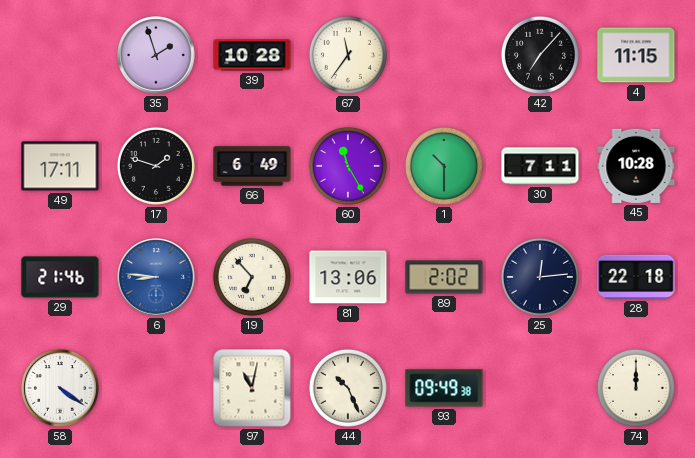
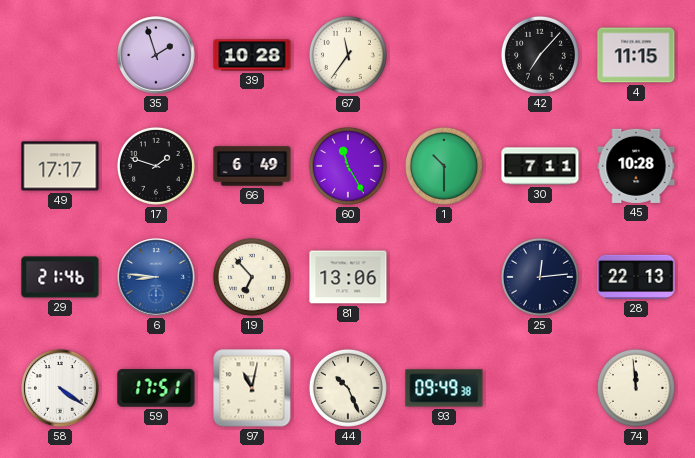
49: 17:11 -> 17:17 (60, 166)
89: 2:02 -> none (444, 277)
28: 22:18 -> 22:13 (636, 277)
59: none -> 17:51 (156, 388)
74: 12:00 -> 11:59 (636, 388)
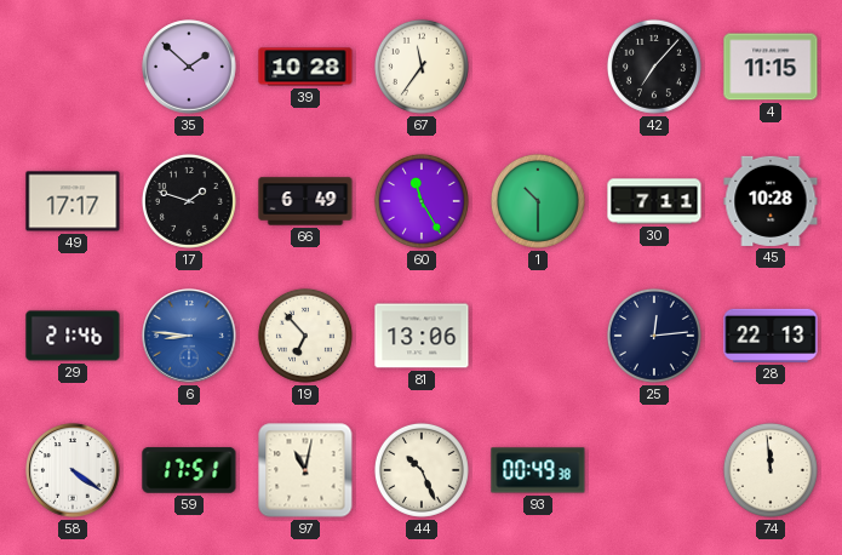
35: 1:57 -> 1:52 (189, 67)
93: 09:49 -> 00:49 (538, 470)
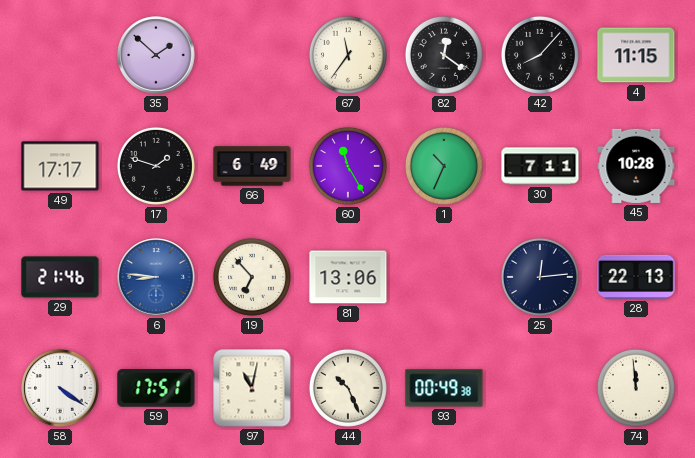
39: 10:28 -> none (305, 67)
82: none -> 12:21 (444, 55)
42: 7:07 -> 8:07 (540, 55)
1: 10:30 -> 10:34 (444, 166)
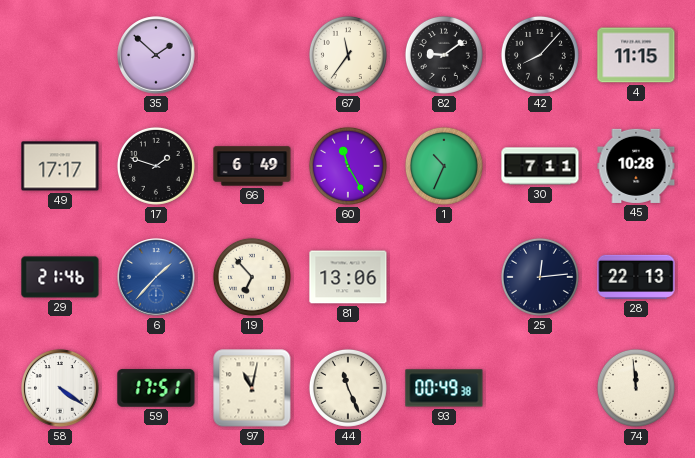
82: 12:21 -> 9:09 (444, 55)
6: 8:46 -> 1:37 (156, 277)
44: 10:26 -> 11:26 (348, 388)
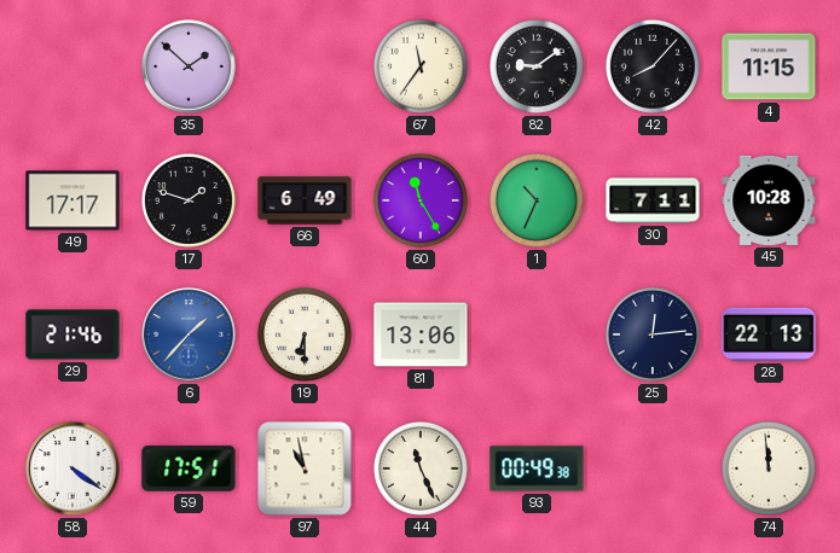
19: 6:53 -> 6:30 (305, 334)
97: 11:02 -> 10:58 (305, 468)
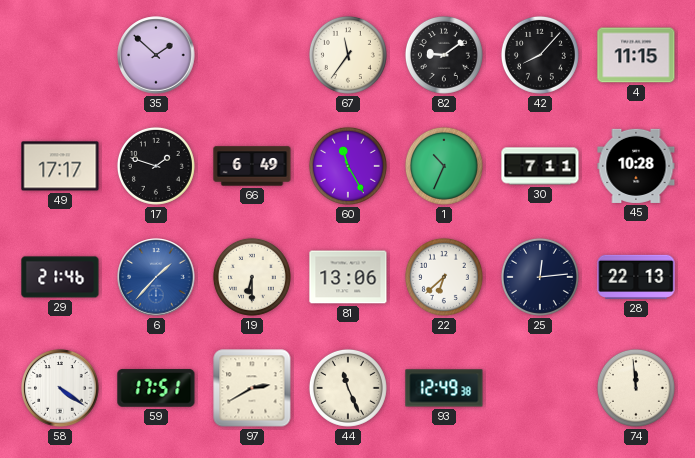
22: none -> 6:38 (444, 277)
97: 10:58 -> 2:40 (252, 388)
93: 00:49 -> 12:49 (444, 388)
